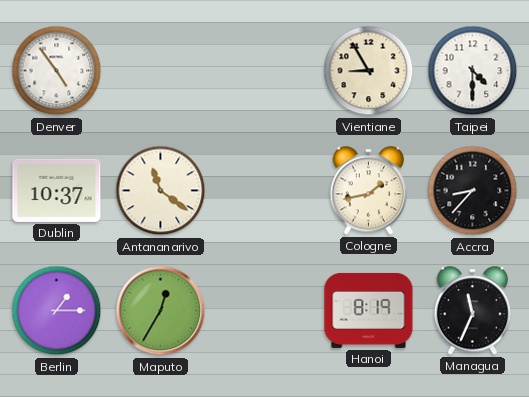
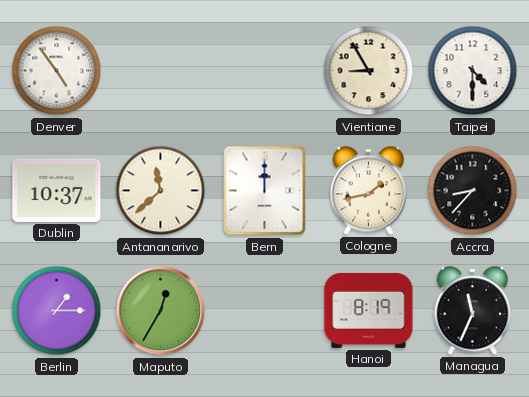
Antananarivo: 11:21 -> 11:38 (161, 191)
Bern: none -> 12:00 (265, 191)
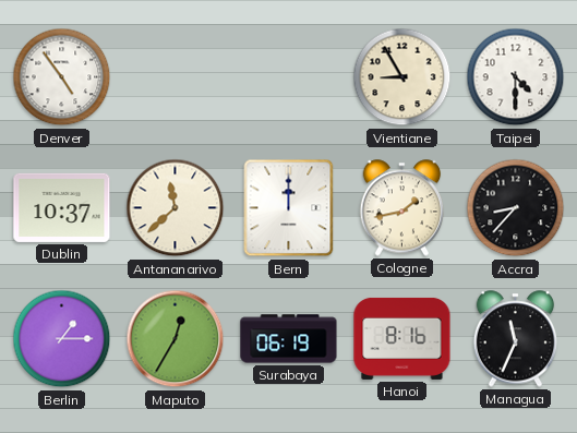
Surabaya: none -> 06:19 (289, 339)
Hanoi: 8:19 -> 8:16 (402, 338)
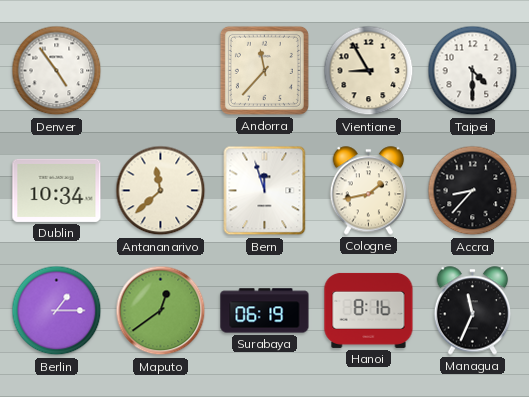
Andorra: none -> 11:37 (264, 70)
Dublin: 10:37 -> 10:34 (57, 190)
Bern: 12:00 -> 11:57 (265, 191)
Maputo: 12:35 -> 12:39 (161, 311)
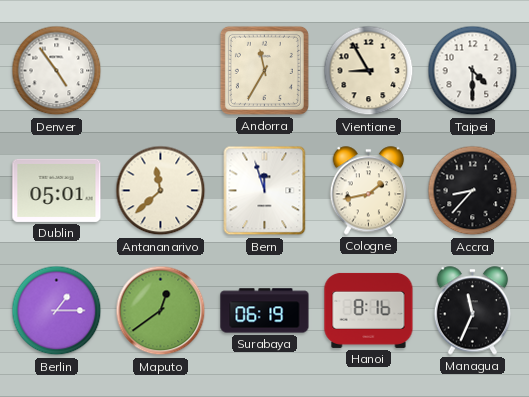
Andorra: 11:37 -> 11:35 (264, 70)
Dublin: 10:34 -> 05:01 (57, 190)
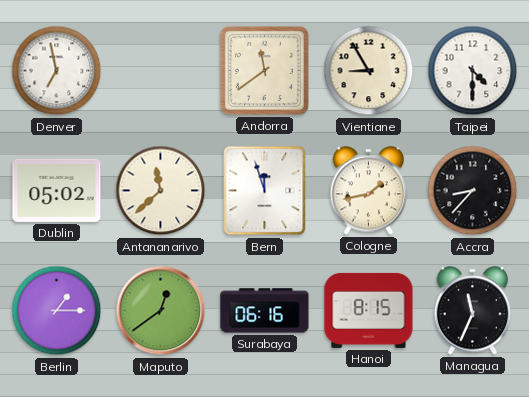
Denver: 4:54 -> 6:58 (57, 71)
Andorra: 11:35 -> 11:39 (264, 70)
Dublin: 05:01 -> 05:02 (57, 190)
Surabaya: 06:19 -> 06:16 (265, 311)
Hanoi: 8:16 -> 8:15 (369, 310)
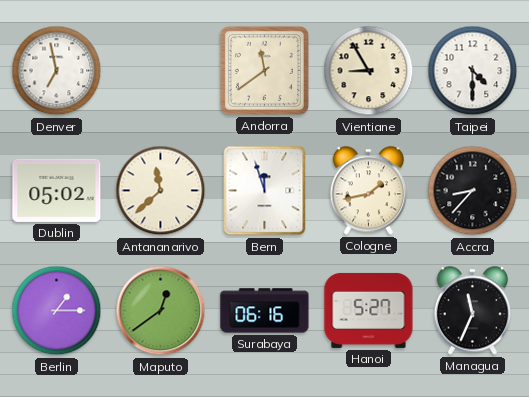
Hanoi: 8:15 -> 5:27 (369, 310)
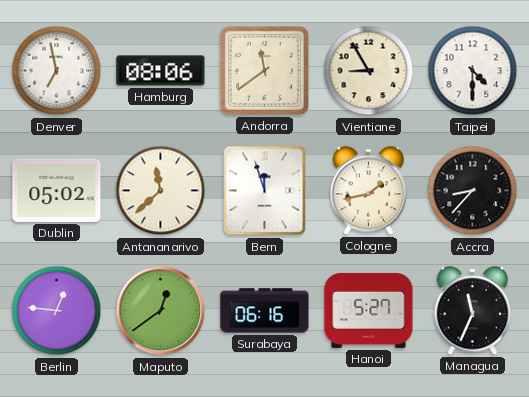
Hamburg: none -> 08:06 (161, 71)
Berlin: 1:15 -> 12:46 (57, 311)
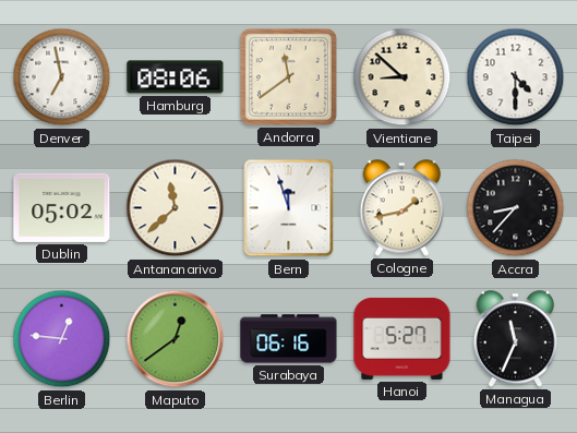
Vientiane: 8:55 -> 8:52 (402, 77)
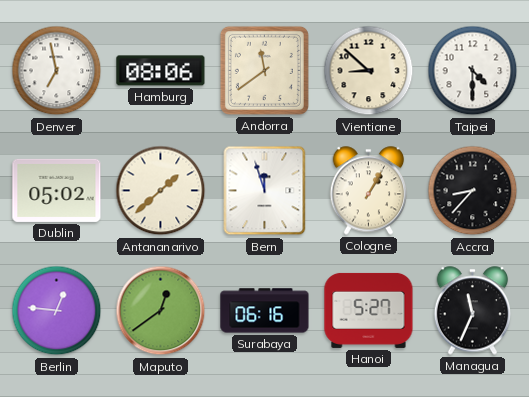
Antananarivo: 11:38 -> 1:38 (161, 191)
Cologne: 1:43 -> 1:05 (369, 191)
